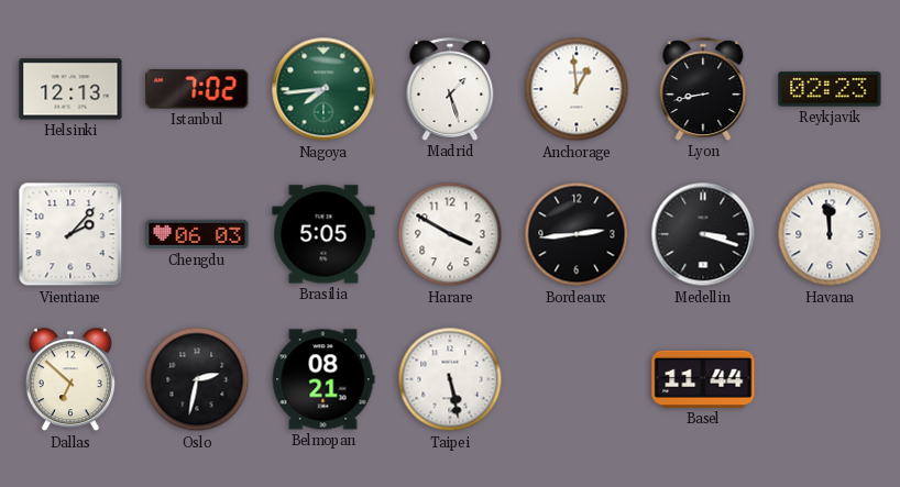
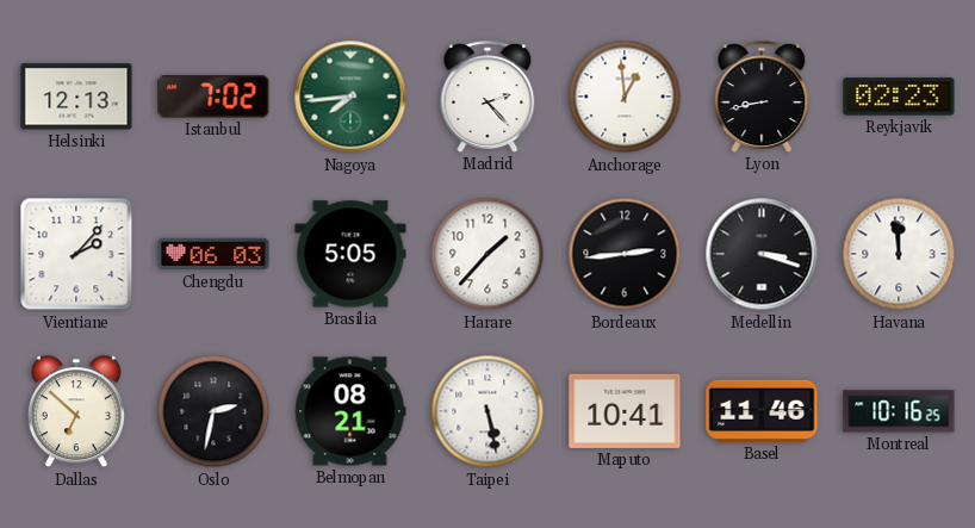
Madrid: 1:27 -> 2:23 (487, 97)
Harare: 3:50 -> 1:37 (487, 254)
Maputo: none -> 10:41 (625, 411)
Basel: 11:44 -> 11:46 (762, 411)
Montreal: none -> 10:16 (899, 411)
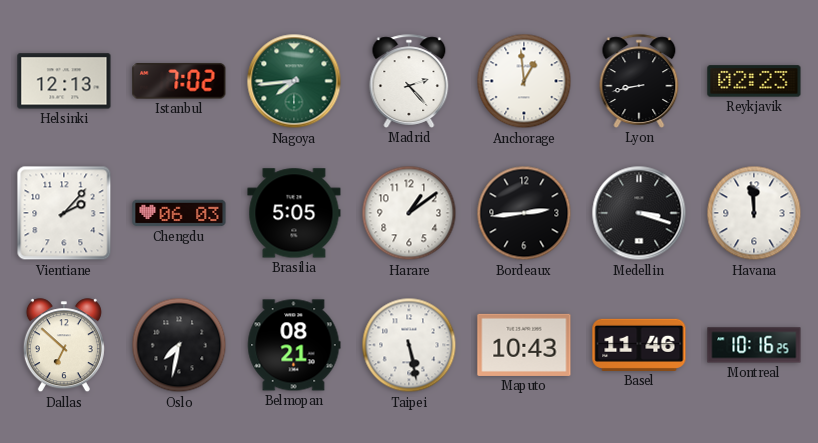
Harare: 1:37 -> 1:09 (409, 213)
Oslo: 2:32 -> 7:32 (179, 345)
Maputo: 10:41 -> 10:43 (524, 345)
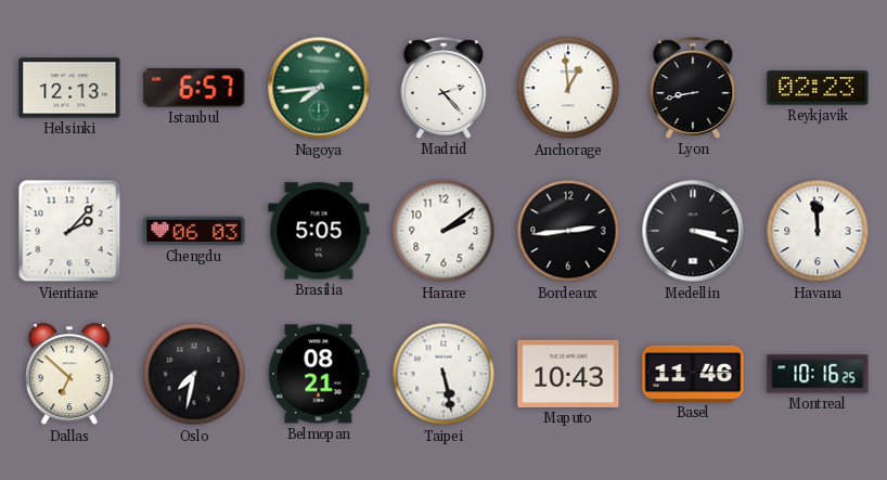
Istanbul: 7:02 -> 6:57 (194, 88)
Harare: 1:09 -> 2:09 (443, 231)
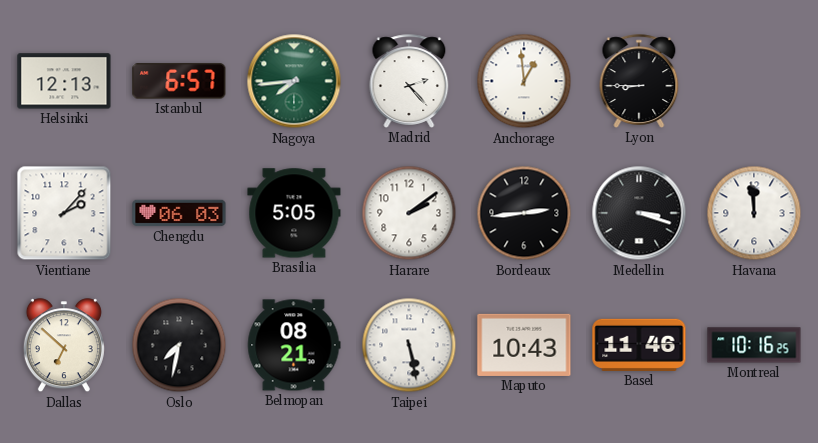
Lyon: 8:43 -> 8:45 (639, 81)
Reykjavik: 02:23 -> none (818, 88)
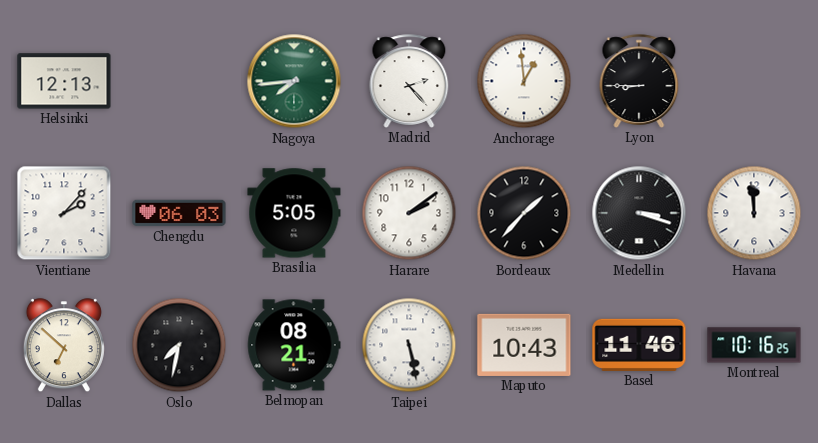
Istanbul: 6:57 -> none (179, 81)
Bordeaux: 2:44 -> 1:37 (524, 213)
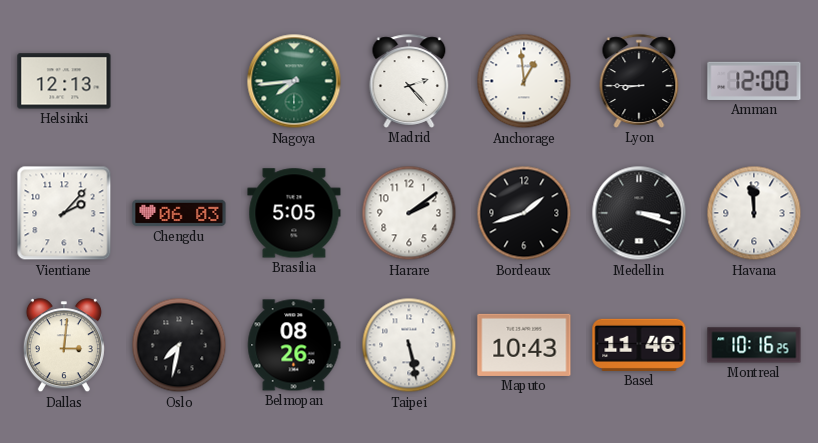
Amman: none -> 12:00 (754, 81)
Bordeaux: 1:37 -> 1:42 (524, 213)
Dallas: 6:52 -> 3:01 (64, 346)
Belmopan: 08:21 -> 08:26 (294, 345)
